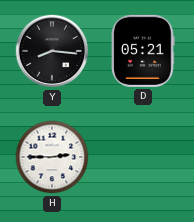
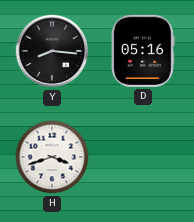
D: 05:21 -> 05:16 (143, 51)
H: 2:45 -> 3:42 (52, 157)
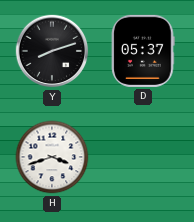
Y: 8:16 -> 8:12 (52, 51)
D: 05:16 -> 05:37 (143, 51)
